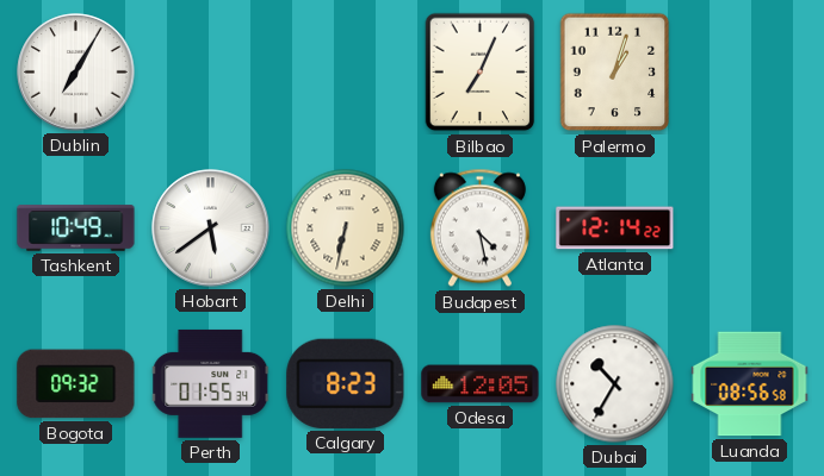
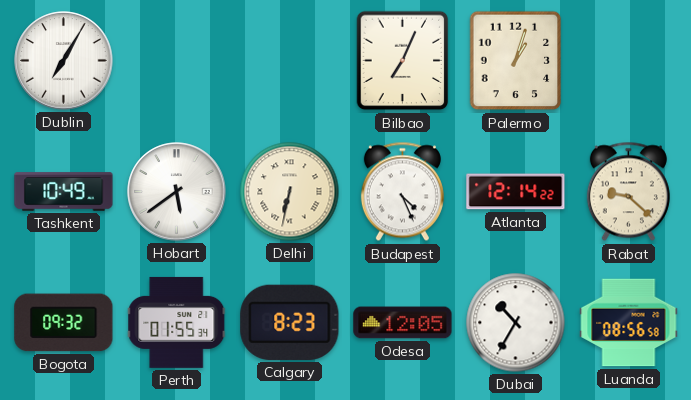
Budapest: 4:28 -> 4:26 (402, 192)
Rabat: none -> 9:22 (628, 192)
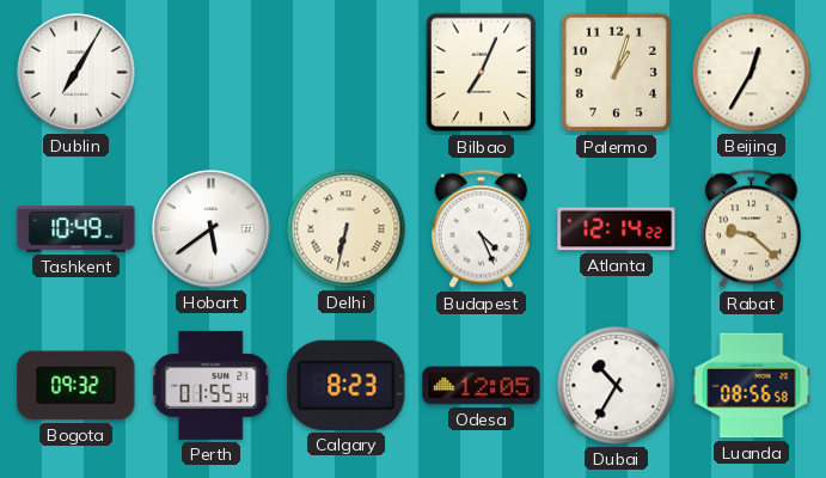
Beijing: none -> 12:35 (752, 73)
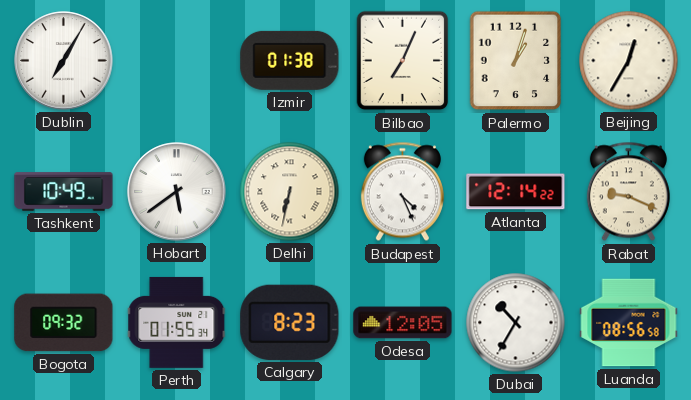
Izmir: none -> 01:38 (290, 60)
Rabat: 9:22 -> 9:19 (628, 192)
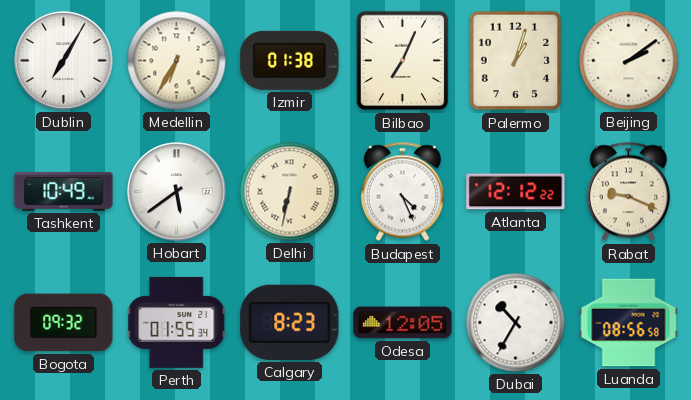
Medellin: none -> 6:35 (177, 61)
Beijing: 12:35 -> 2:09 (629, 61)
Atlanta: 12:14 -> 12:12 (516, 192)
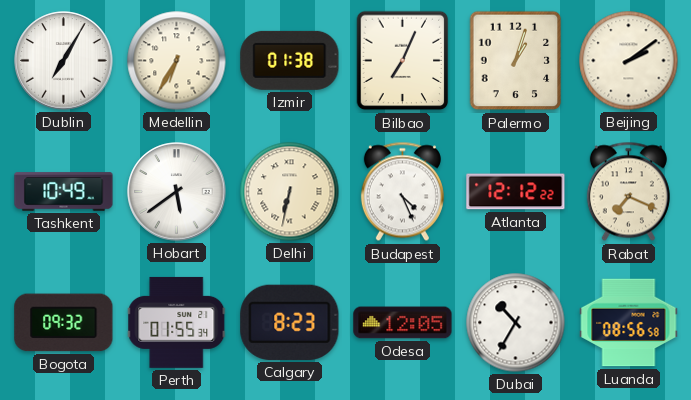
Rabat: 9:19 -> 7:19 (628, 192)
